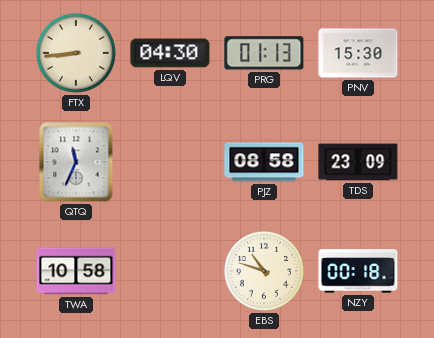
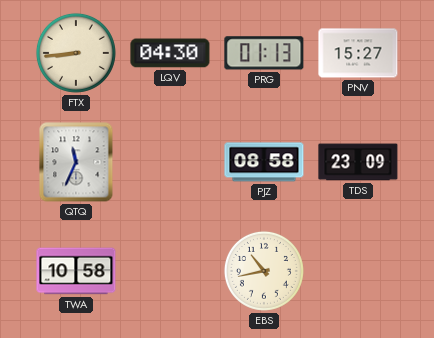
PNV: 15:30 -> 15:27 (358, 53)
EBS: 10:48 -> 10:43 (264, 271)
NZY: 00:18 -> none (358, 271)
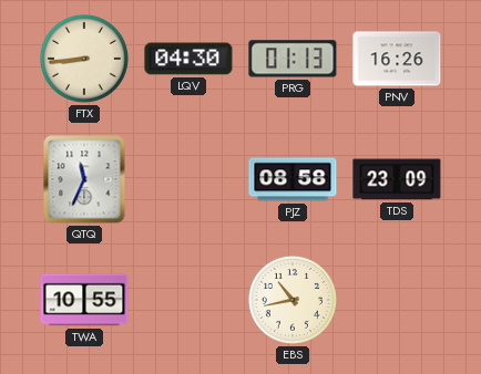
PNV: 15:27 -> 16:26 (397, 59)
TWA: 10:58 -> 10:55 (84, 300)
